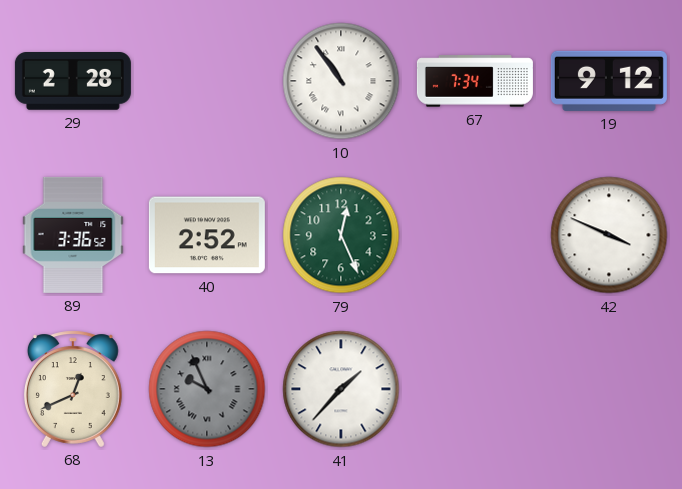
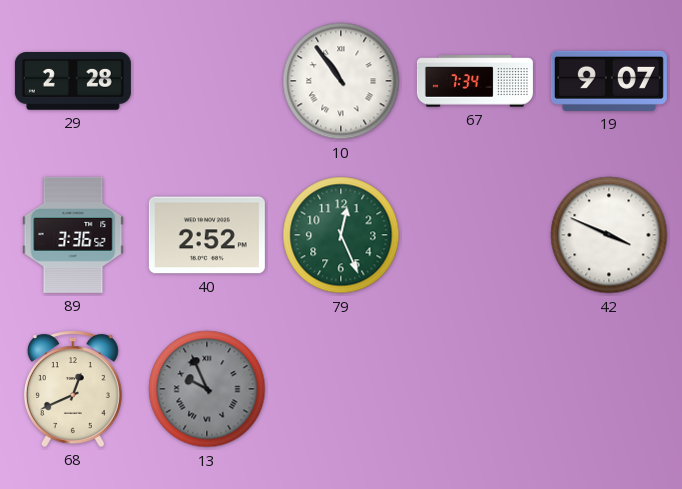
19: 9:12 -> 9:07 (609, 81)
41: 1:37 -> none (341, 389)
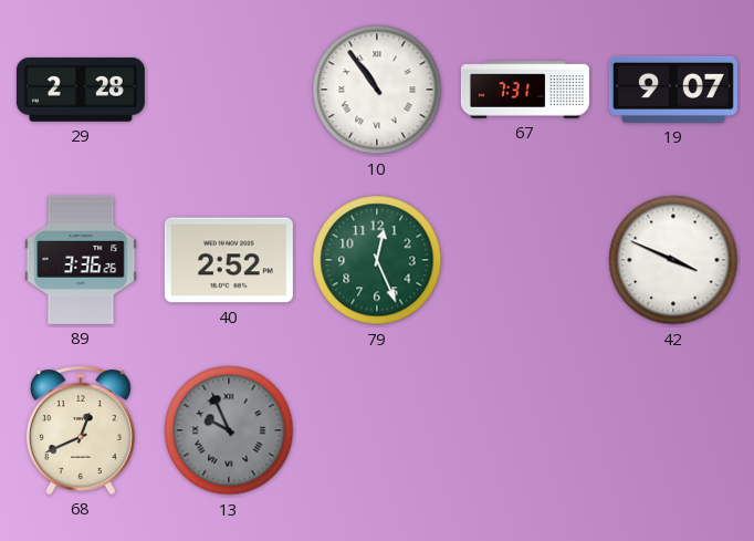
67: 7:34 -> 7:31 (525, 90)
89: 3:36:52 -> 3:36:26 (81, 260)
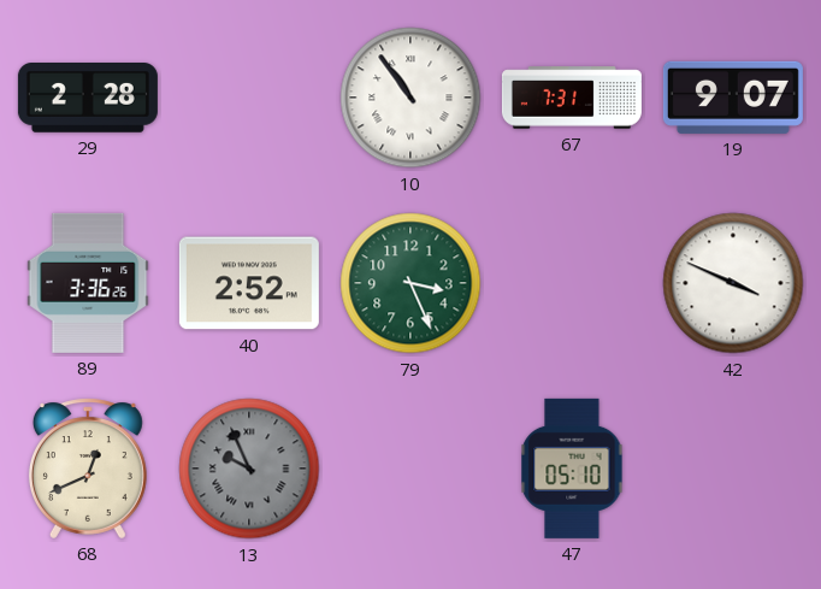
79: 12:26 -> 3:26 (410, 283)
47: none -> 05:10 (572, 469)
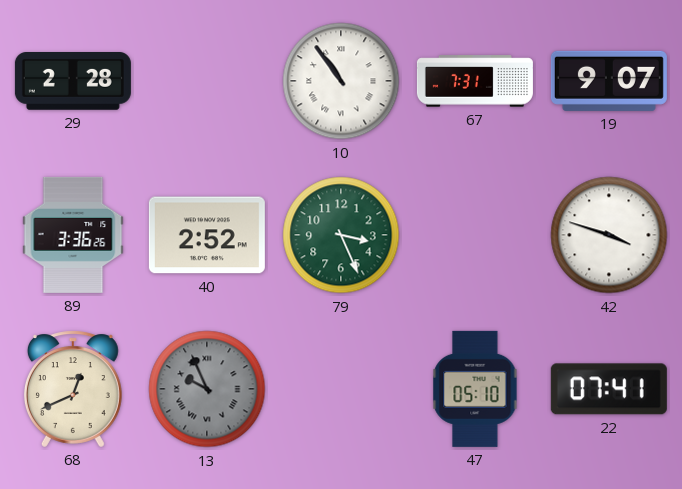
42: 3:49 -> 3:48 (609, 235)
22: none -> 07:41 (609, 389)
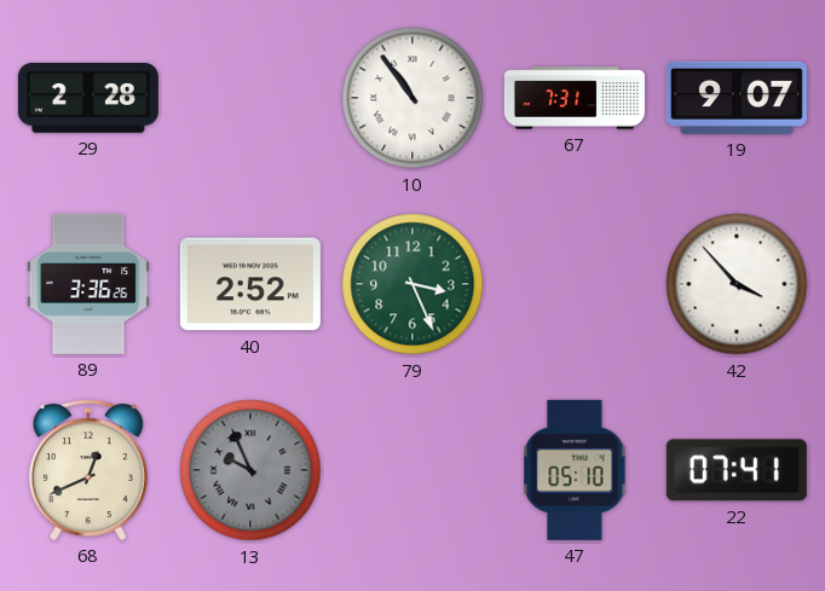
42: 3:48 -> 3:53 (737, 284)
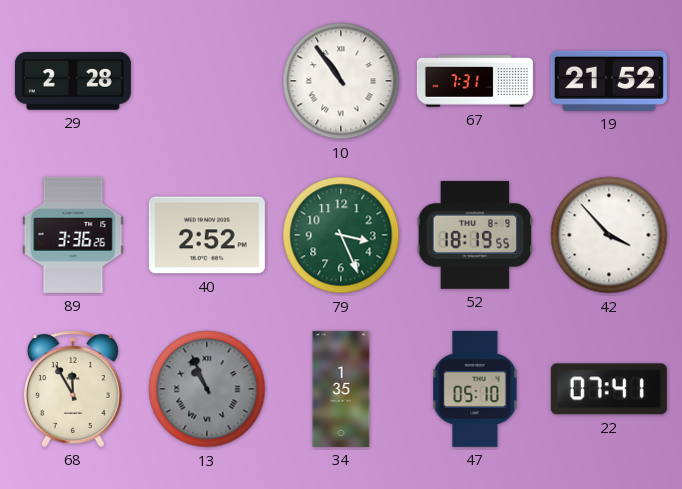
19: 9:07 -> 21:52 (609, 81)
52: none -> 18:19 (475, 235)
68: 12:41 -> 11:55 (73, 389)
13: 9:56 -> 10:56 (207, 389)
34: none -> 1:35 (341, 389)
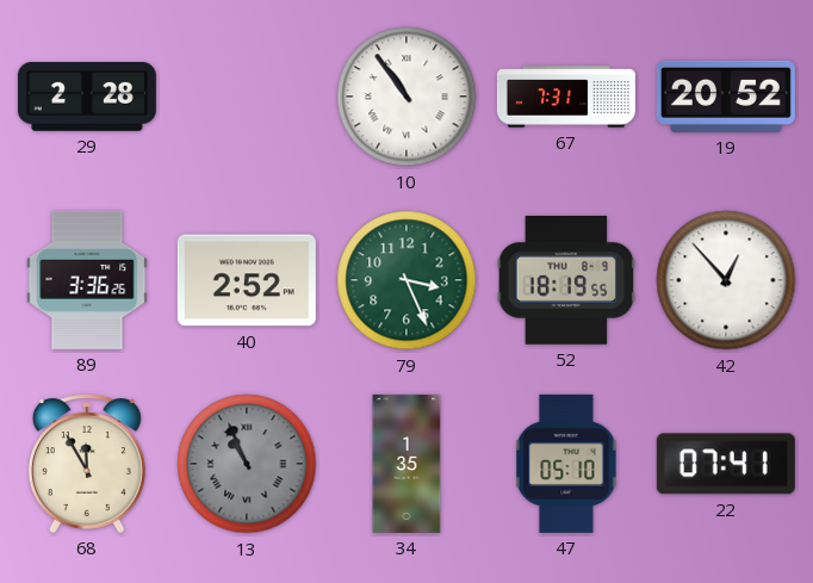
19: 21:52 -> 20:52 (726, 97)
42: 3:53 -> 12:53 (726, 280)
